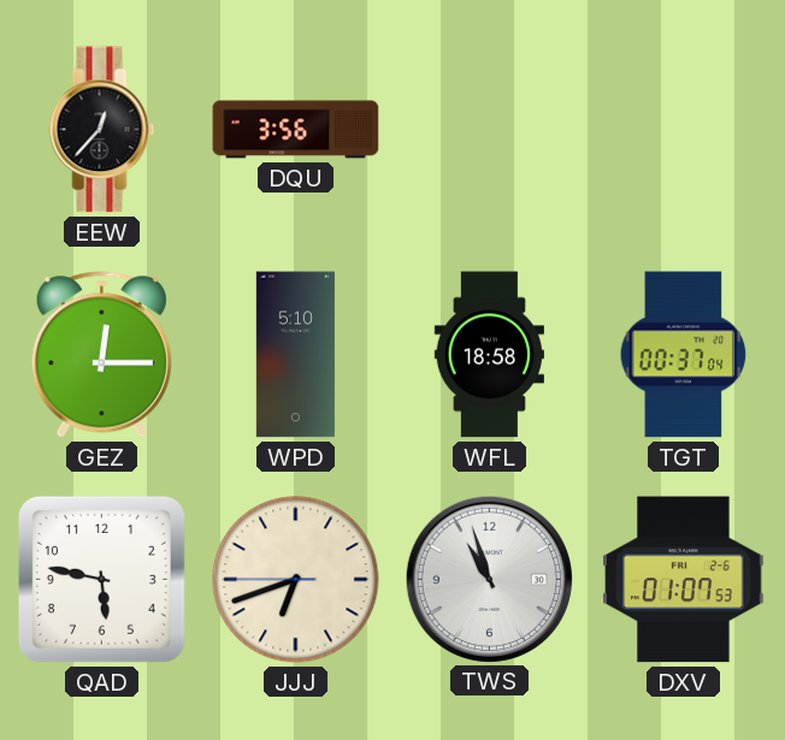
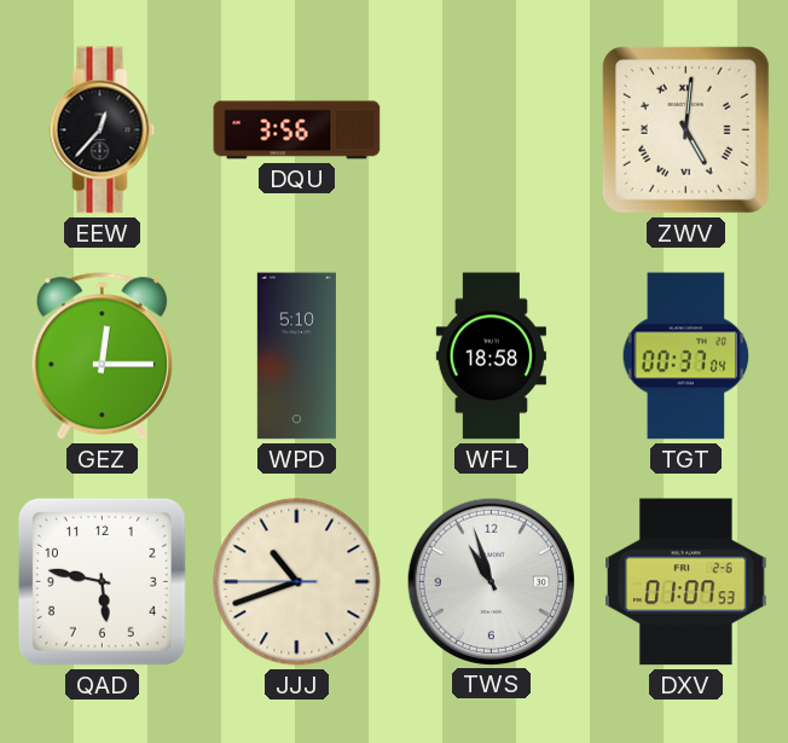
ZWV: none -> 5:01 (685, 129)
JJJ: 6:41 -> 10:41 (297, 582)
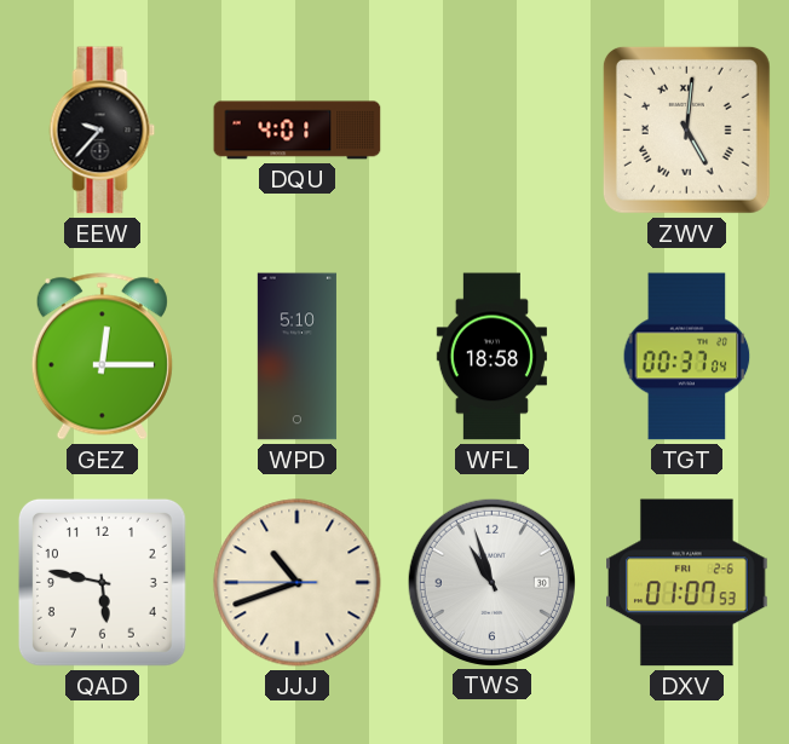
EEW: 12:37 -> 9:37 (103, 131)
DQU: 3:56 -> 4:01 (298, 131)
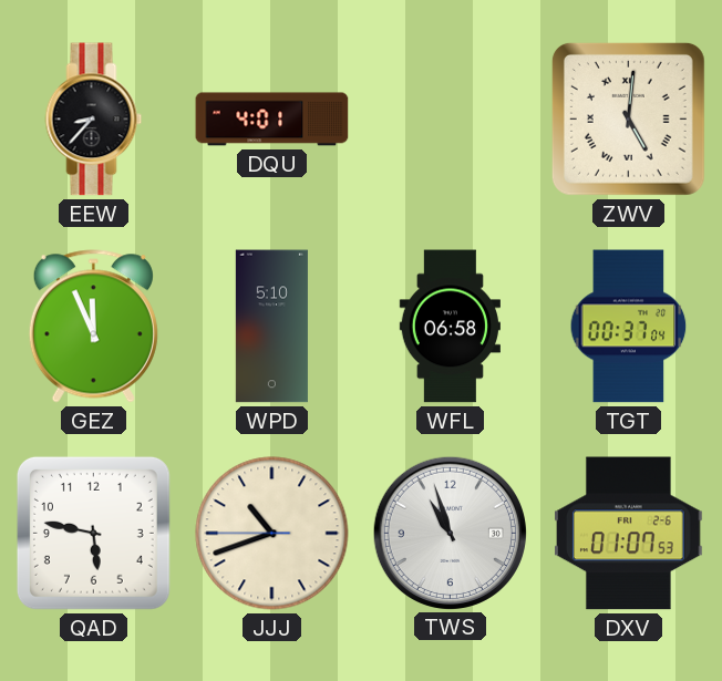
EEW: 9:37 -> 8:37 (94, 120)
GEZ: 12:15 -> 11:56 (93, 327)
WFL: 18:58 -> 06:58 (450, 327)
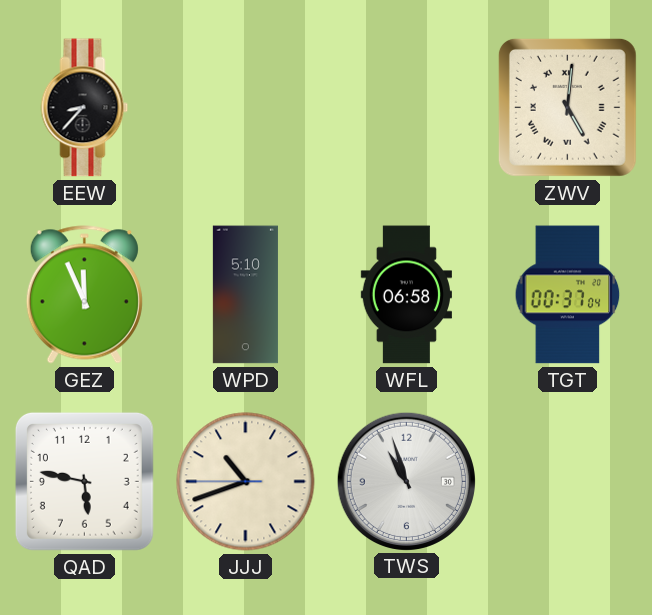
DQU: 4:01 -> none (272, 120)
DXV: 01:07 -> none (629, 534)
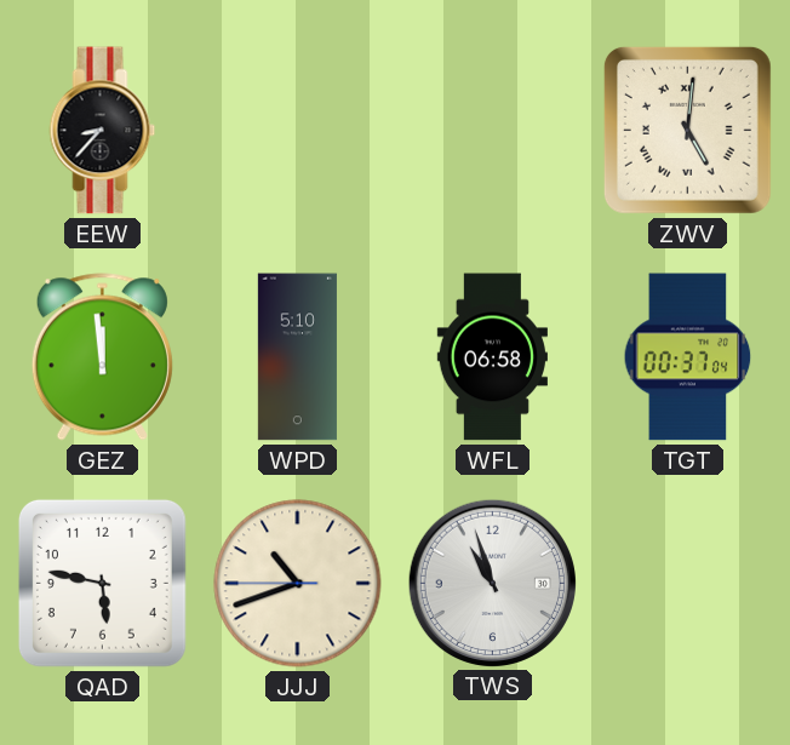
GEZ: 11:56 -> 11:59 (102, 357)
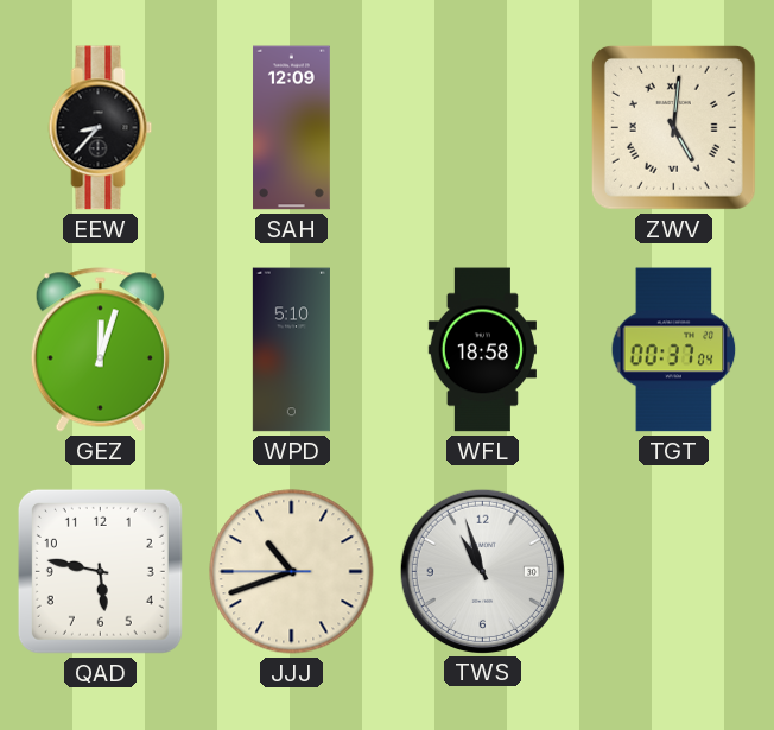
SAH: none -> 12:09 (292, 128)
GEZ: 11:59 -> 12:03 (100, 350)
WFL: 06:58 -> 18:58 (482, 350)
